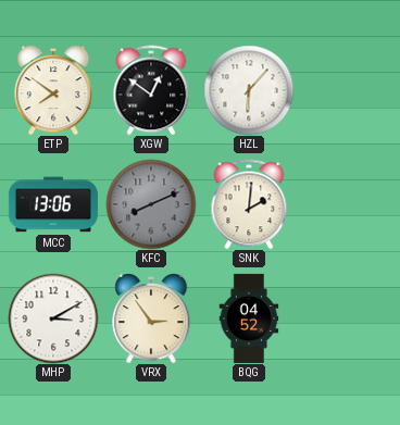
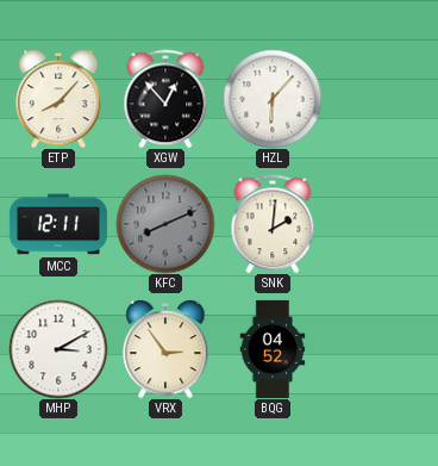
ETP: 7:51 -> 8:07 (58, 99)
XGW: 12:51 -> 12:53 (165, 99)
MCC: 13:06 -> 12:11 (58, 224)
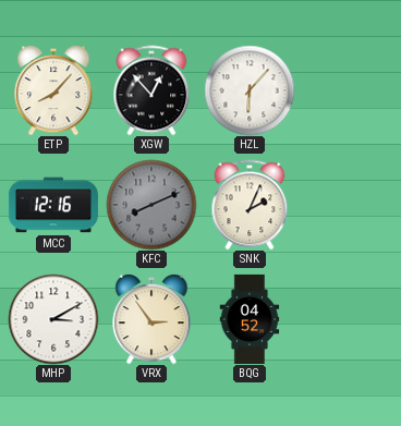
MCC: 12:11 -> 12:16 (53, 205)
SNK: 2:01 -> 2:04 (250, 205)
